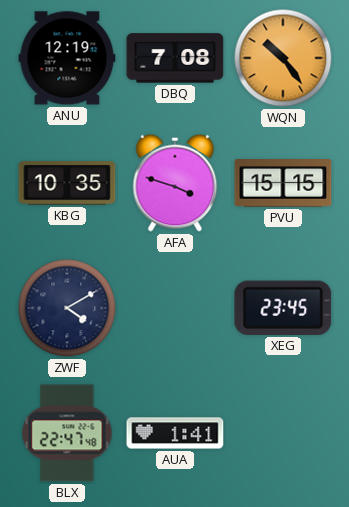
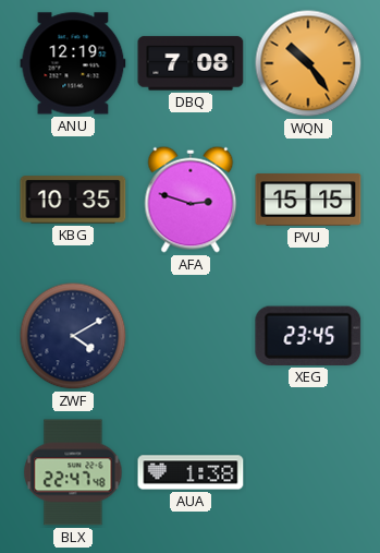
AFA: 3:48 -> 2:48 (191, 200)
AUA: 1:41 -> 1:38 (191, 472)
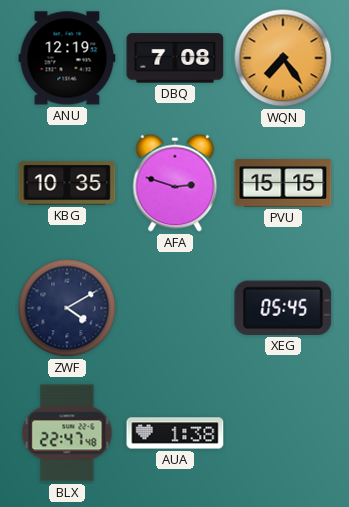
WQN: 10:24 -> 7:24 (283, 58)
XEG: 23:45 -> 05:45 (283, 308)
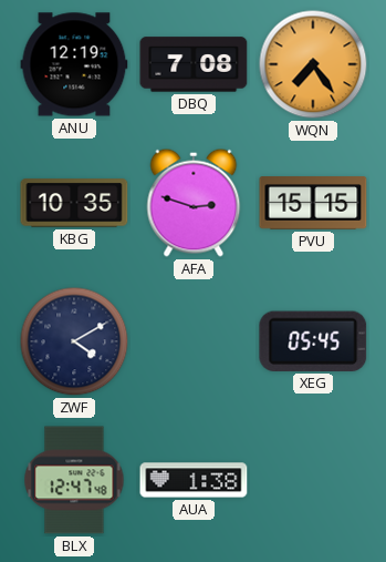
BLX: 22:47 -> 12:47 (74, 480)
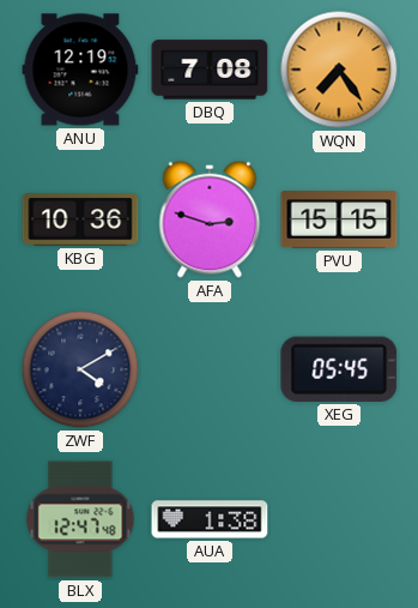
KBG: 10:35 -> 10:36 (80, 219)
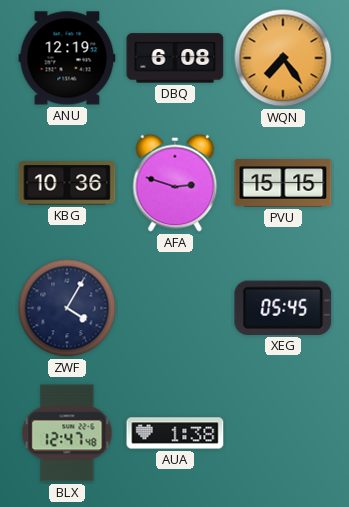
DBQ: 7:08 -> 6:08 (175, 58)
ZWF: 4:10 -> 4:05 (67, 308)
